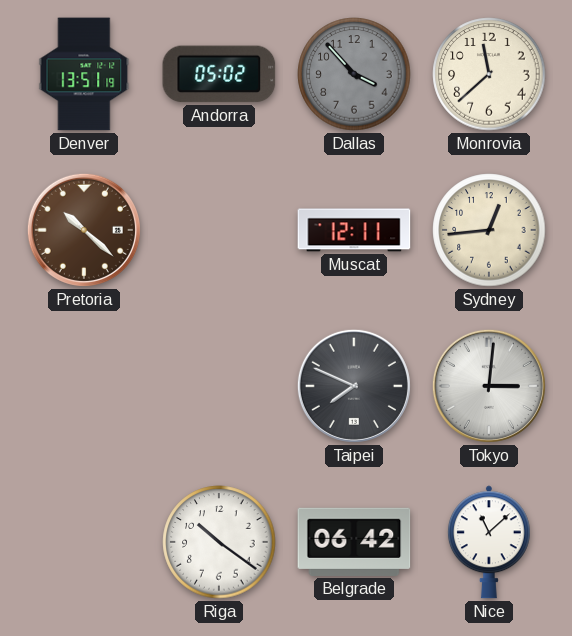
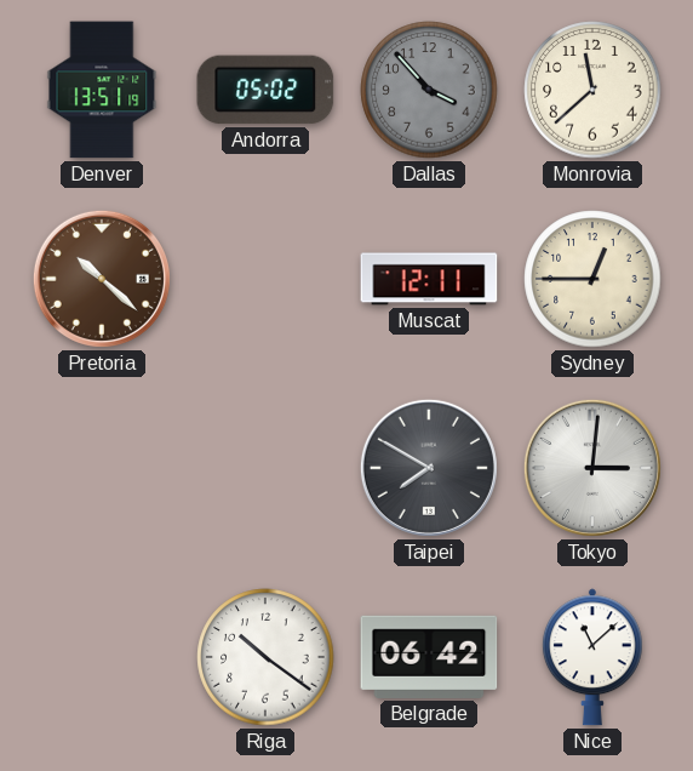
Sydney: 12:44 -> 12:45 (592, 279)
Taipei: 7:49 -> 7:50 (429, 468)
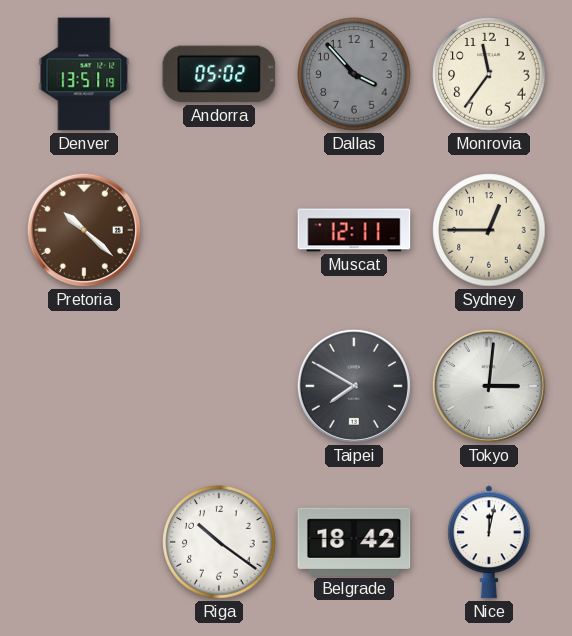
Monrovia: 11:38 -> 11:36 (489, 74)
Belgrade: 06:42 -> 18:42 (354, 542)
Nice: 11:08 -> 12:02 (489, 542)
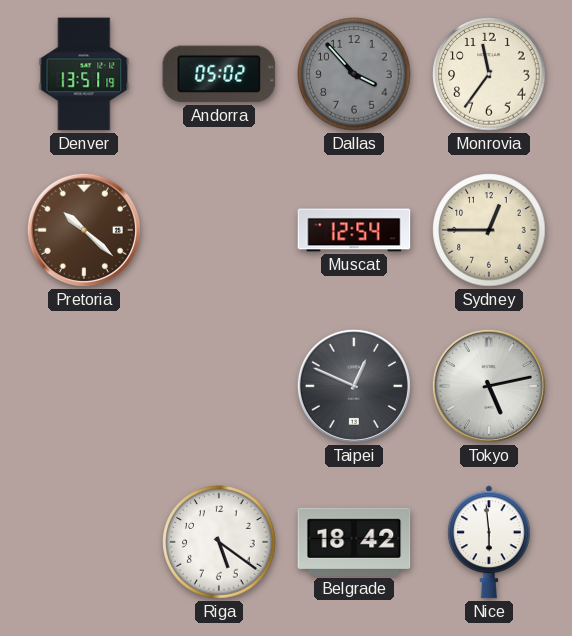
Muscat: 12:11 -> 12:54 (354, 230)
Taipei: 7:50 -> 12:49 (354, 386)
Tokyo: 3:01 -> 5:13 (489, 386)
Riga: 10:21 -> 5:21 (219, 542)
Nice: 12:02 -> 5:59 (489, 542)
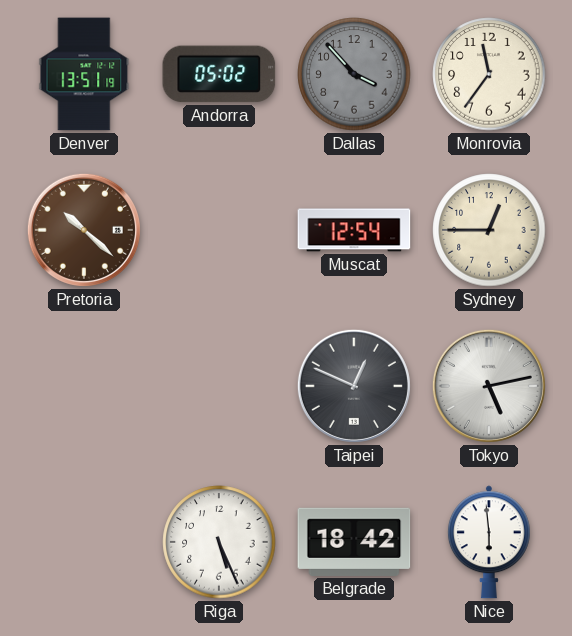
Riga: 5:21 -> 5:26 (219, 542)
